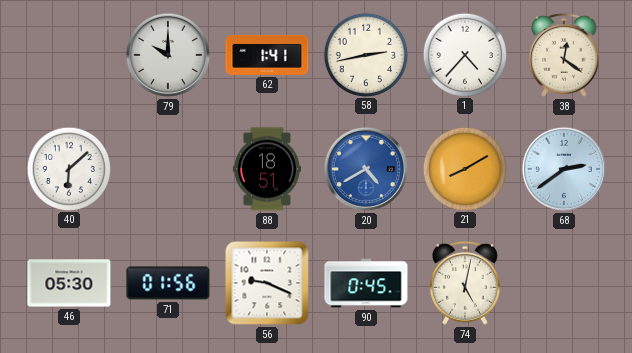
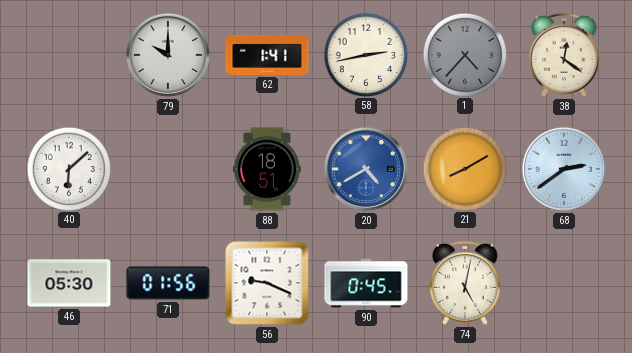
1 dial: white -> grey (464, 54)
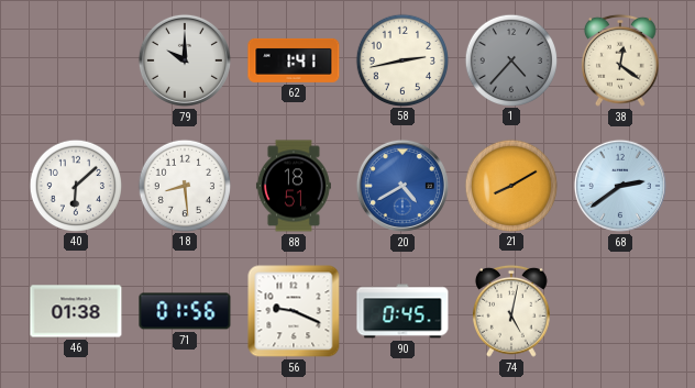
18: none -> 8:29 (184, 185)
46: 05:30 -> 01:38 (76, 311)
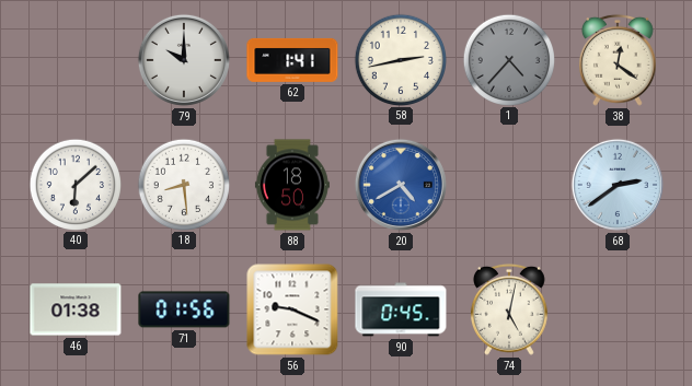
88: 18:51 -> 18:50 (292, 185)
21: 8:10 -> none (510, 185)
